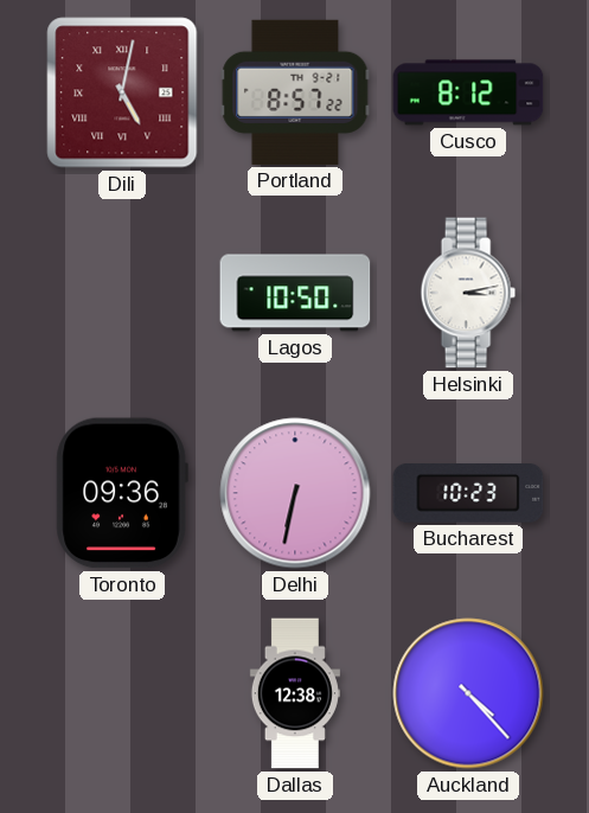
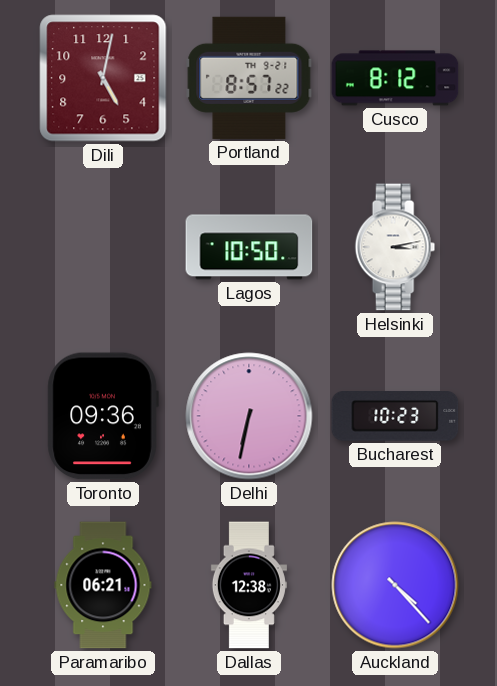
Dili numerals: Roman -> Arabic (103, 78)
Paramaribo: none -> 06:21 (103, 585)
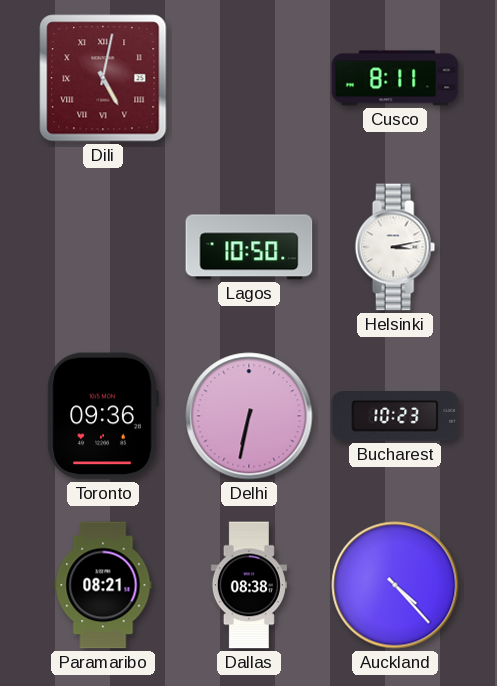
Dili numerals: Arabic -> Roman (103, 78)
Portland: 8:57 -> none (249, 78)
Cusco: 8:12 -> 8:11 (395, 78)
Paramaribo: 06:21 -> 08:21 (103, 585)
Dallas: 12:38 -> 08:38 (249, 585)
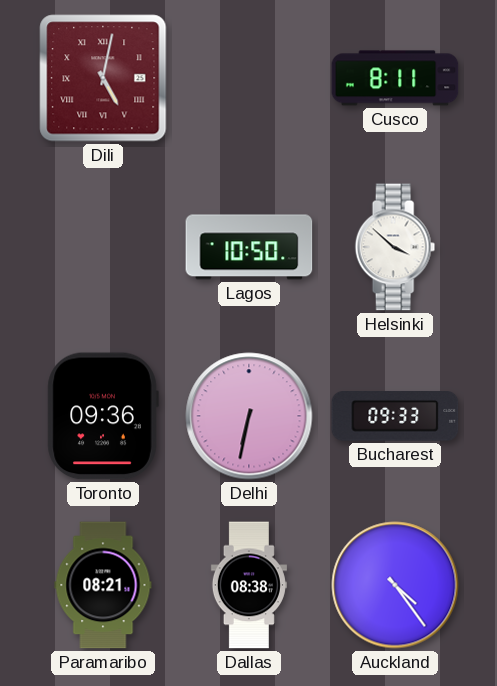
Helsinki: 3:13 -> 3:52 (395, 247)
Bucharest: 10:23 -> 09:33 (395, 417)
Auckland: 4:23 -> 4:24 (395, 585)
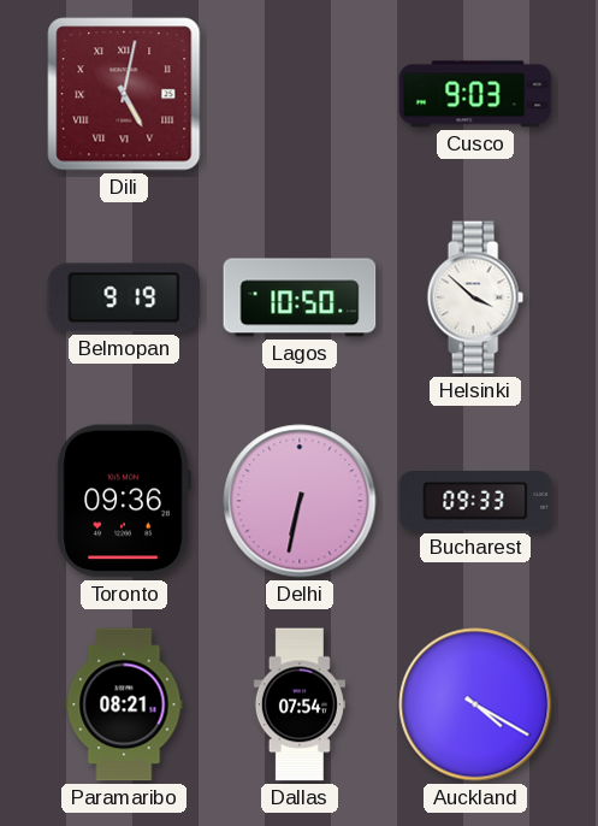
Cusco: 8:11 -> 9:03 (475, 94)
Belmopan: none -> 9:19 (124, 297)
Dallas: 08:38 -> 07:54 (300, 704)
Auckland: 4:24 -> 4:20 (475, 704)
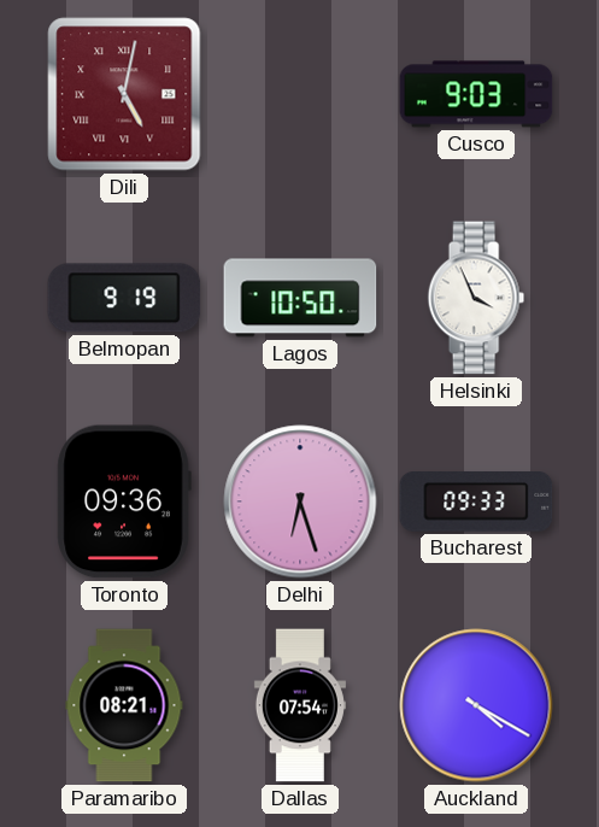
Helsinki: 3:52 -> 3:56 (476, 298)
Delhi: 6:32 -> 6:27 (300, 502)
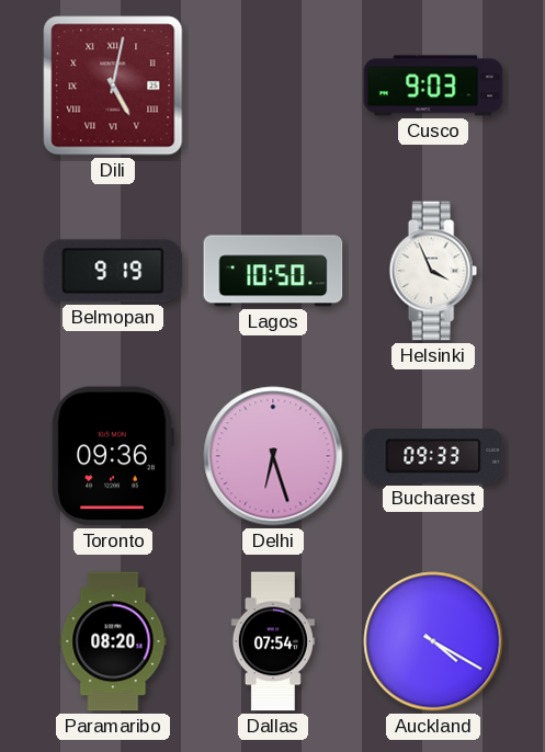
Paramaribo: 08:21 -> 08:20 (113, 641)
